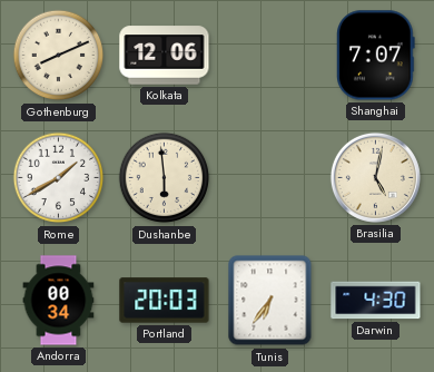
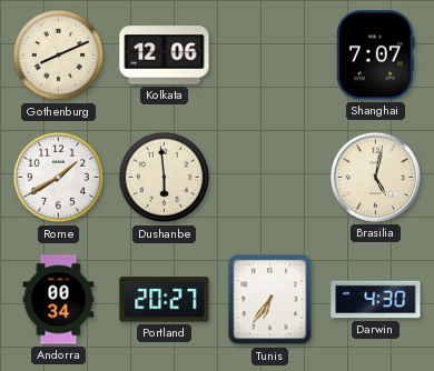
Portland: 20:03 -> 20:27 (165, 300)
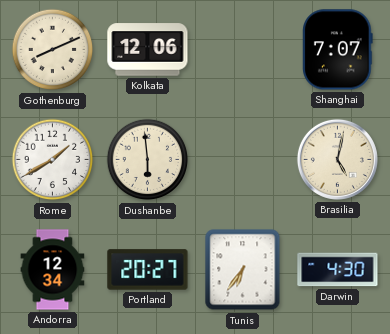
Andorra: 00:34 -> 12:34 (53, 270)
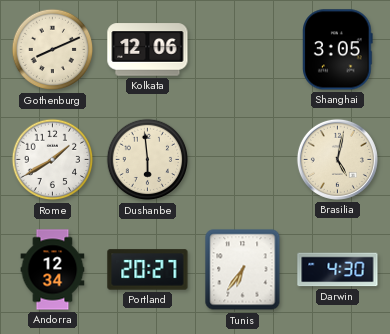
Shanghai: 7:07 -> 3:05 (338, 50)
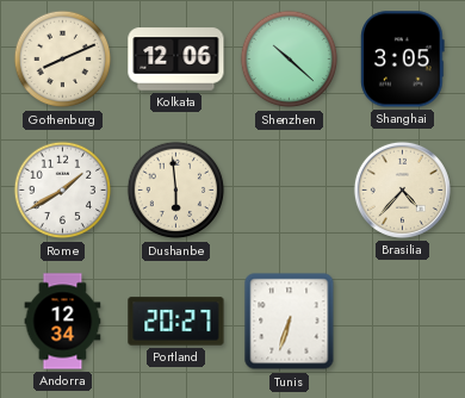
Shenzhen: none -> 10:22 (290, 60)
Brasilia: 5:02 -> 4:37 (402, 189)
Tunis: 6:36 -> 6:33 (290, 322)
Darwin: 4:30 -> none (338, 270)
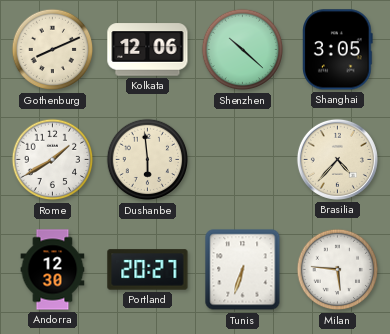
Andorra: 12:34 -> 12:30 (53, 270)
Milan: none -> 5:46 (338, 270)
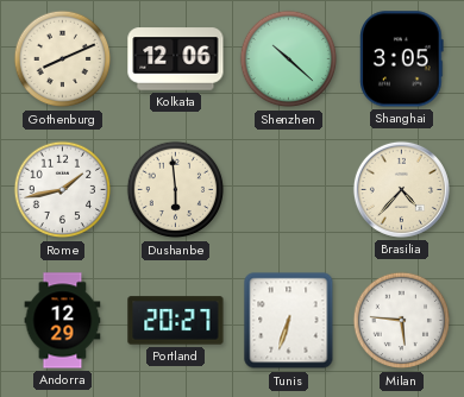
Rome: 1:40 -> 1:43 (63, 190)
Andorra: 12:30 -> 12:29 (63, 321)
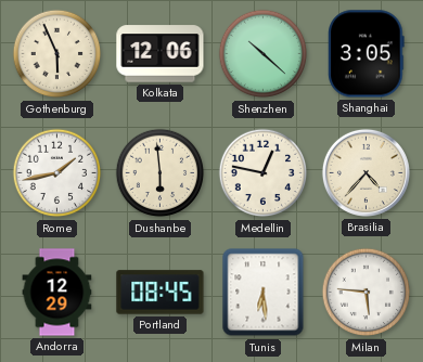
Gothenburg: 8:11 -> 5:56 (57, 54)
Medellin: none -> 12:47 (264, 173)
Portland: 20:27 -> 08:45 (161, 293)
Tunis: 6:33 -> 6:29 (264, 293)
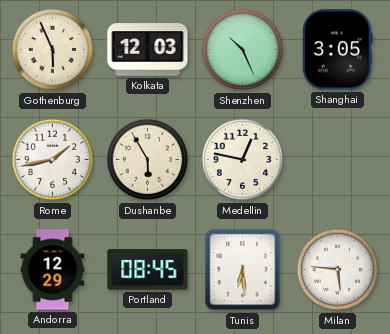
Kolkata: 12:06 -> 12:03 (148, 50)
Shenzhen: 10:22 -> 10:26 (243, 50)
Dushanbe: 5:59 -> 5:55 (148, 160)
Brasilia: 4:37 -> none (366, 172)
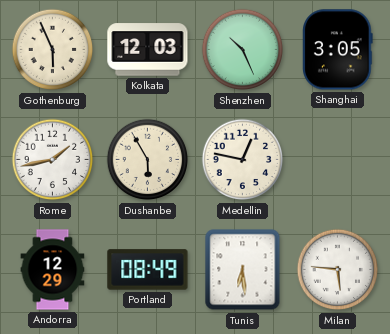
Portland: 08:45 -> 08:49 (148, 270)
